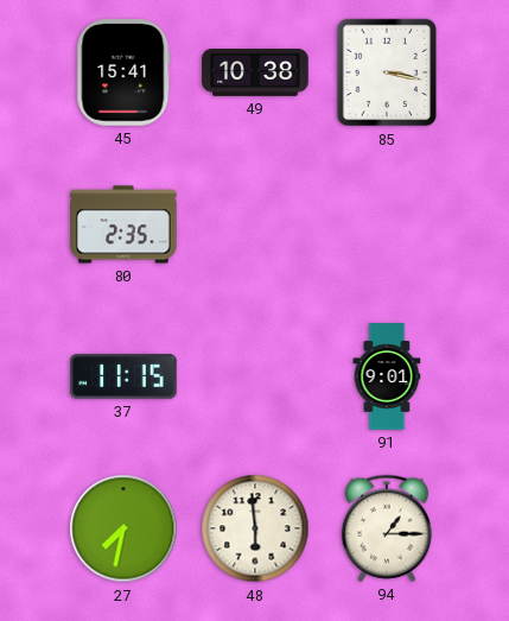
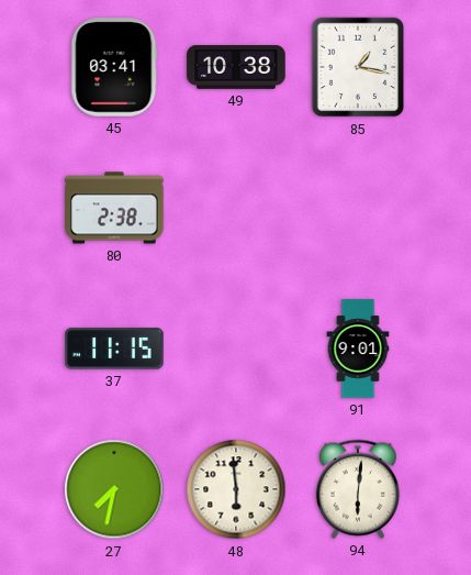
45: 15:41 -> 03:41 (114, 67)
85: 3:17 -> 1:17 (358, 67)
80: 2:35 -> 2:38 (114, 208)
94: 1:15 -> 6:01 (358, 489)
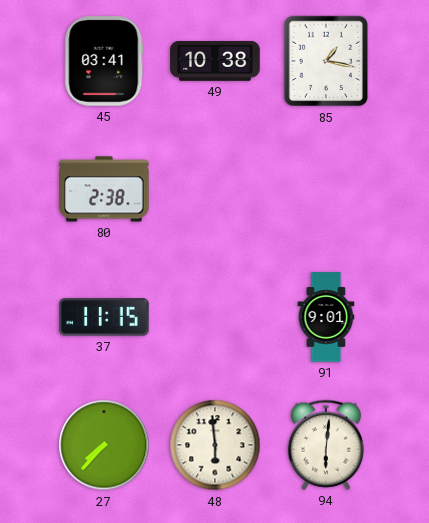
27: 7:32 -> 7:37 (104, 445)
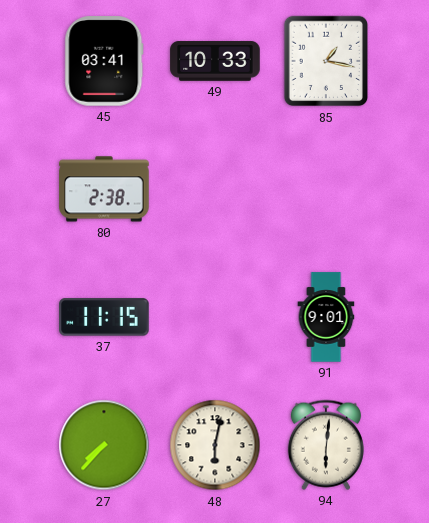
49: 10:38 -> 10:33 (215, 61)
48: 5:59 -> 6:02 (215, 445)
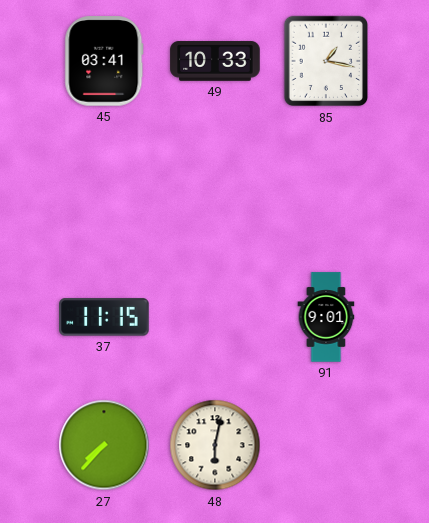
80: 2:38 -> none (104, 189)
94: 6:01 -> none (326, 445)
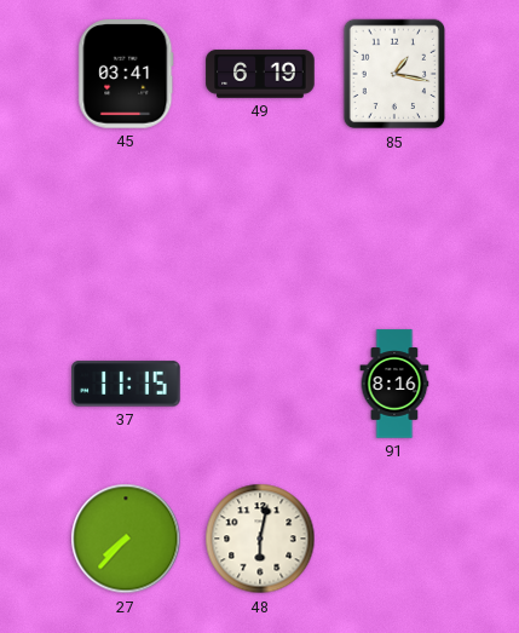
49: 10:33 -> 6:19 (260, 74)
91: 9:01 -> 8:16 (394, 384)
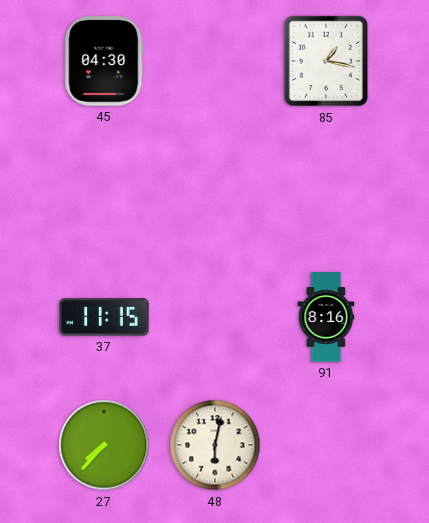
45: 03:41 -> 04:30 (104, 61)
49: 6:19 -> none (260, 74)
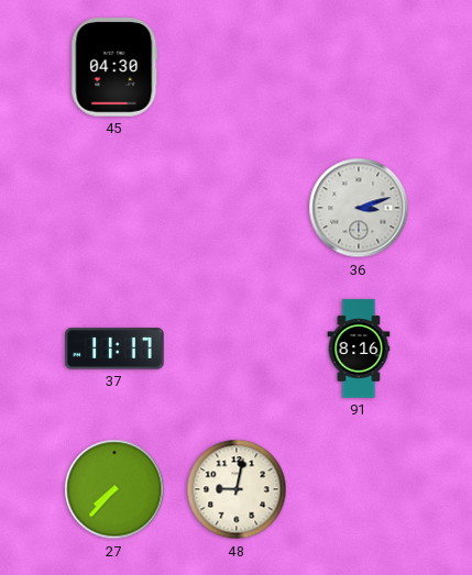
85: 1:17 -> none (326, 61)
36: none -> 3:12 (359, 208)
37: 11:15 -> 11:17 (114, 349)
48: 6:02 -> 9:02 (237, 489)
